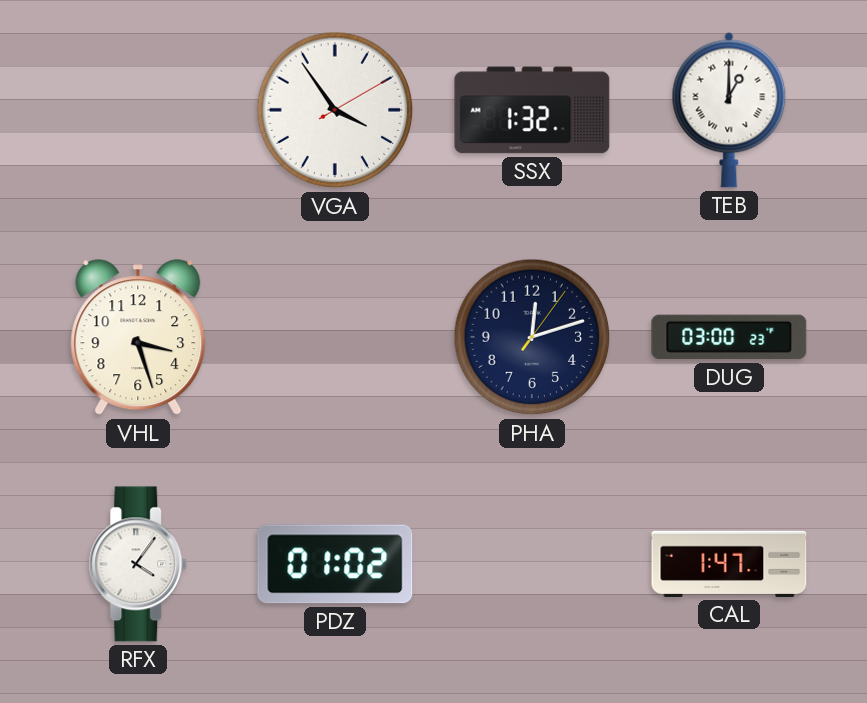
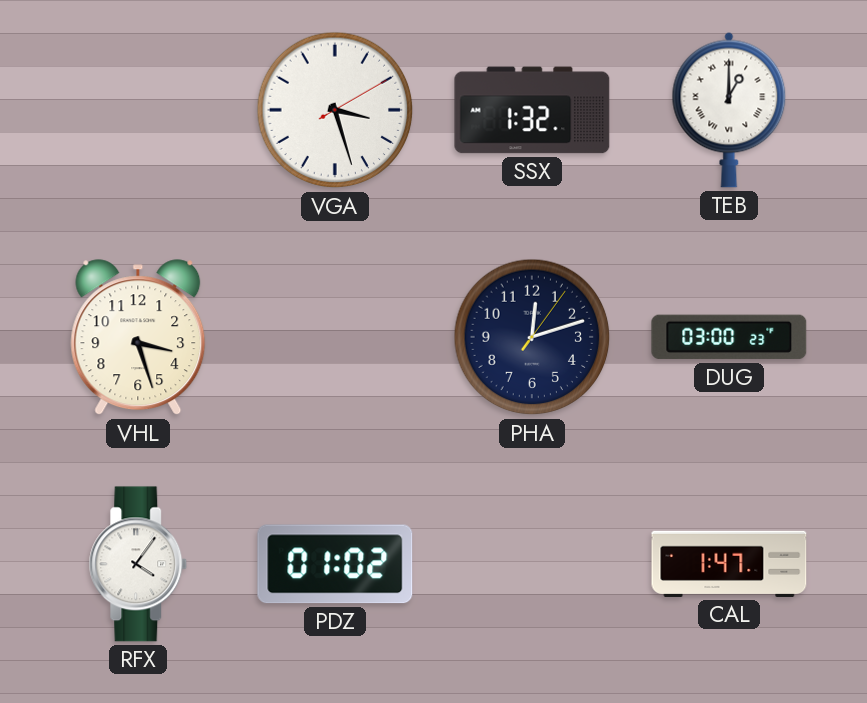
VGA: 3:54 -> 3:27 (335, 110)
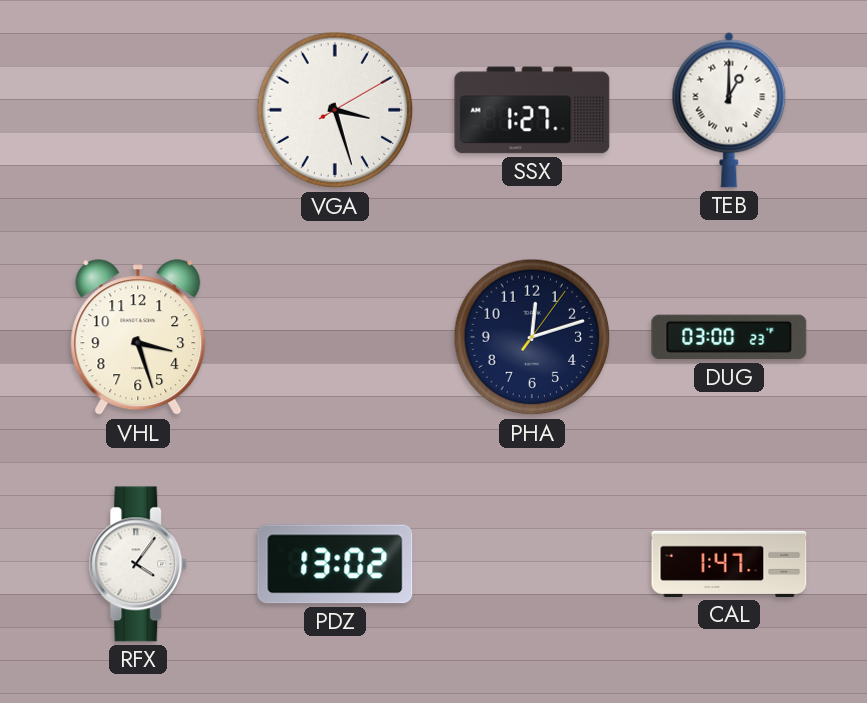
SSX: 1:32 -> 1:27 (532, 110)
PDZ: 01:02 -> 13:02 (335, 564)
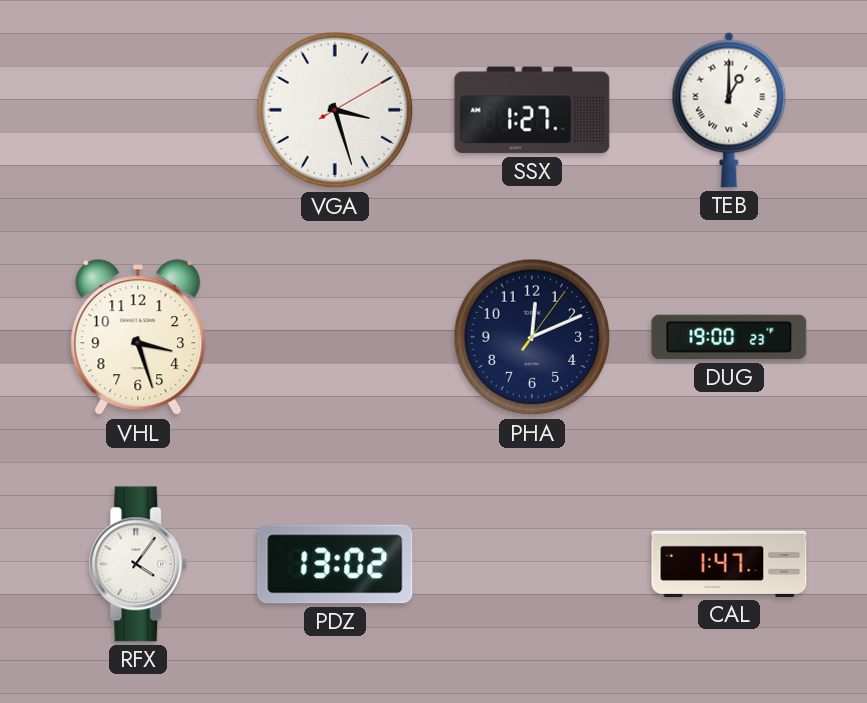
PHA: 12:12 -> 12:11 (532, 337)
DUG: 03:00 -> 19:00 (729, 337)
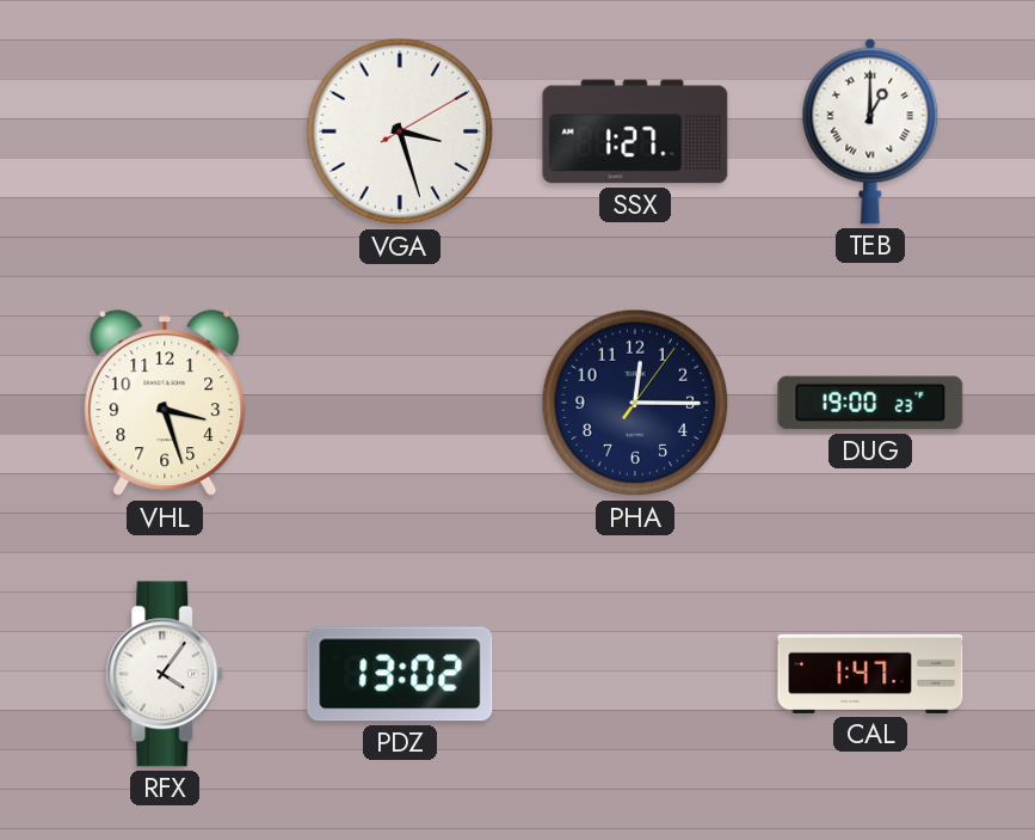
PHA: 12:11 -> 12:15 (635, 403)
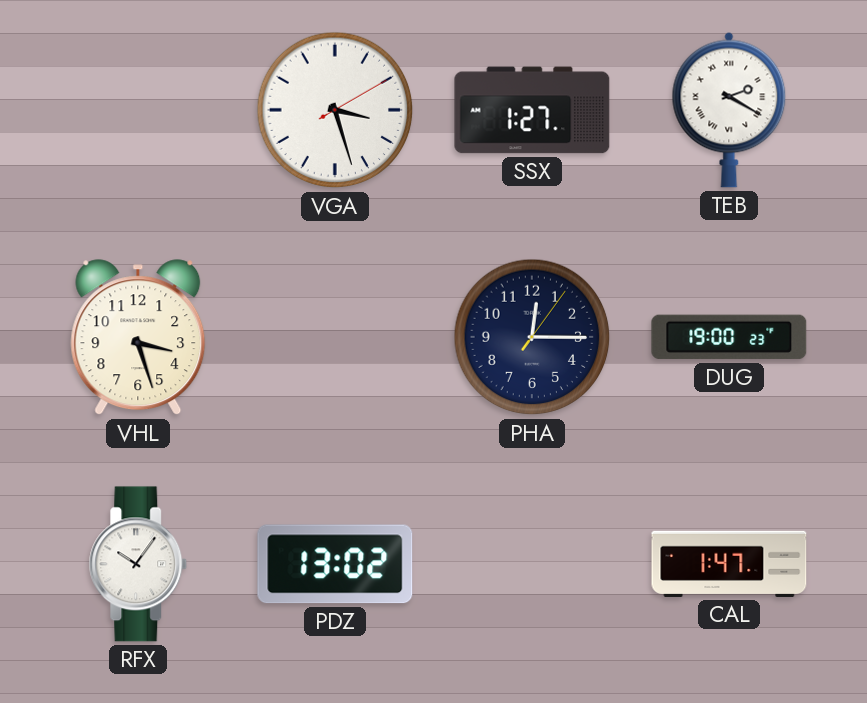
TEB: 1:00 -> 2:20 (729, 110)
RFX: 4:06 -> 10:06 (138, 564)
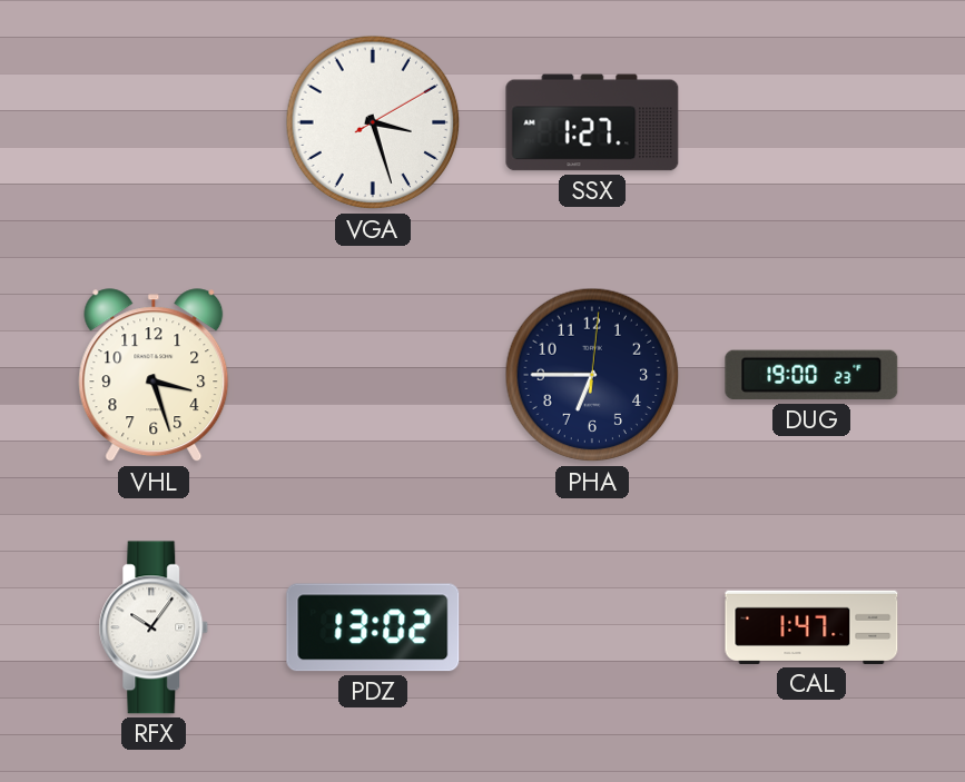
TEB: 2:20 -> none (729, 110)
PHA: 12:15 -> 6:45 (592, 375)
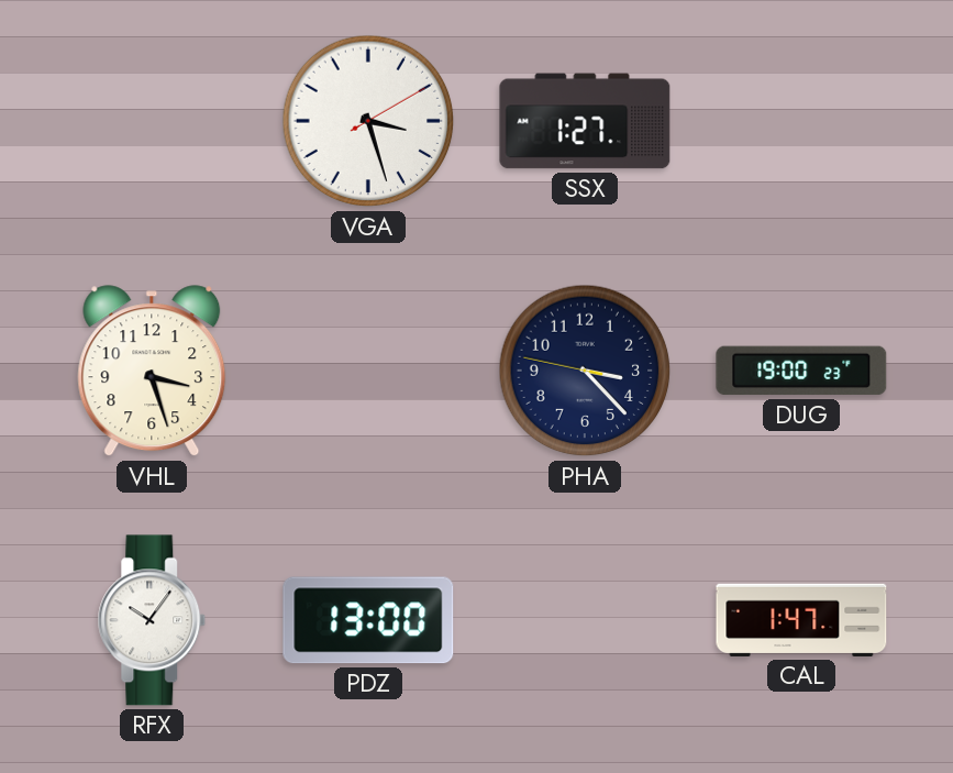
PHA: 6:45 -> 3:22 (585, 371)
PDZ: 13:02 -> 13:00 (368, 620)
